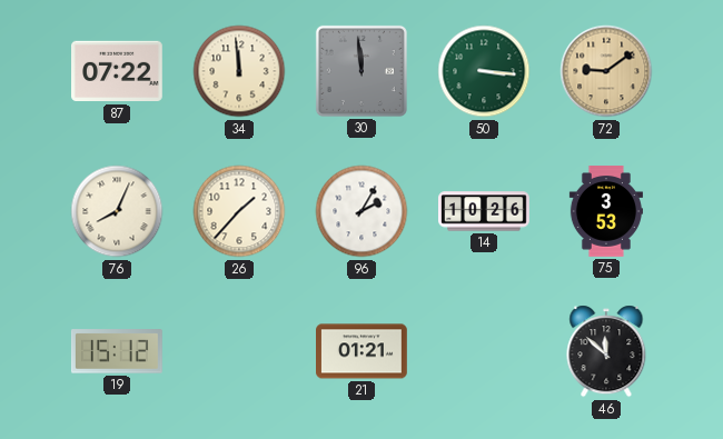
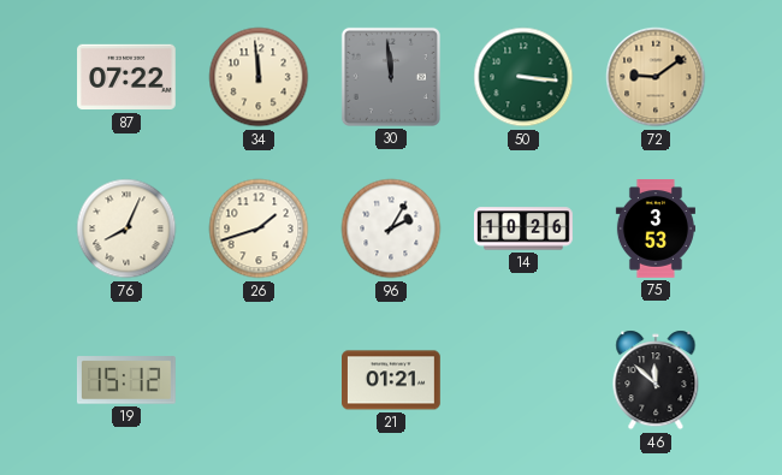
26: 1:37 -> 1:42 (259, 228)
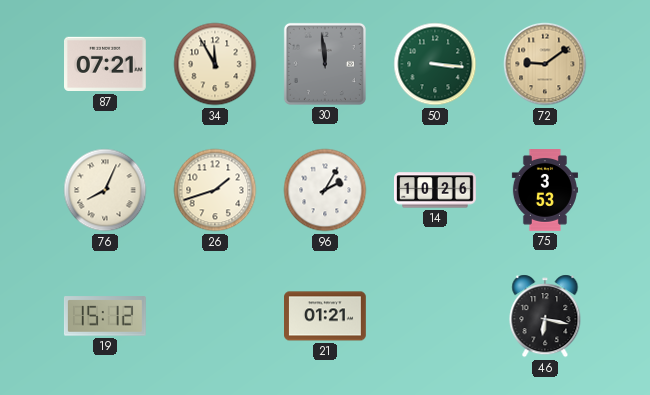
87: 07:22 -> 07:21 (106, 64)
34: 11:59 -> 11:55 (215, 64)
46: 11:52 -> 6:17 (545, 316)
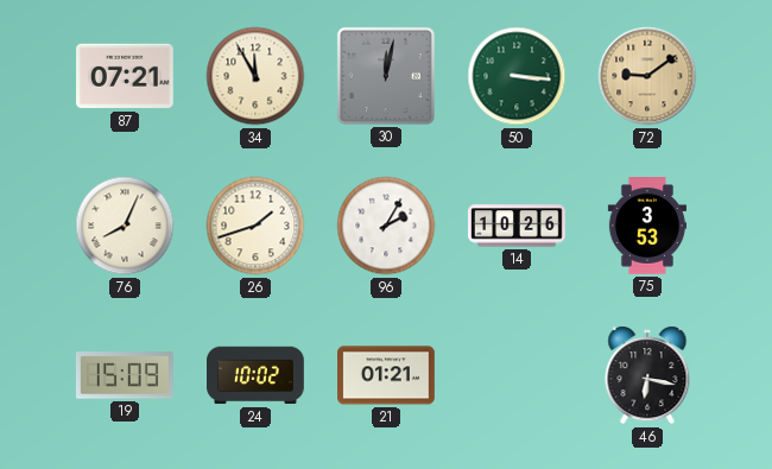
30: 11:59 -> 12:02 (386, 76)
19: 15:12 -> 15:09 (125, 375)
24: none -> 10:02 (257, 375)
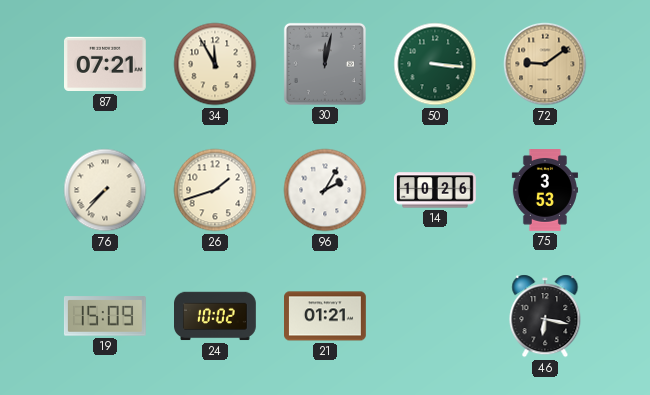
76: 8:04 -> 7:37 (105, 190)
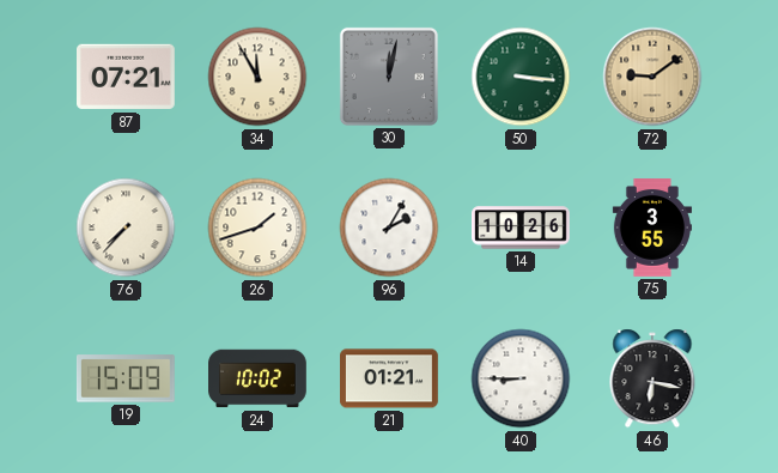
75: 3:53 -> 3:55 (652, 229)
40: none -> 8:45 (521, 378)
